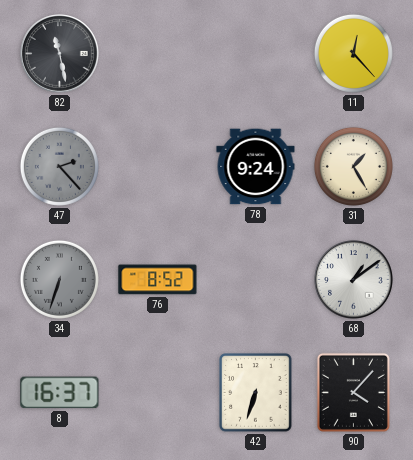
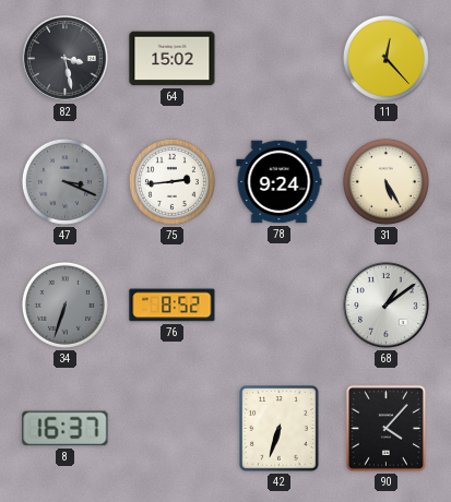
82: 11:28 -> 3:28 (66, 59)
64: none -> 15:02 (173, 59)
47: 2:23 -> 3:19 (64, 181)
75: none -> 2:44 (171, 181)
31: 1:25 -> 5:25 (385, 181)
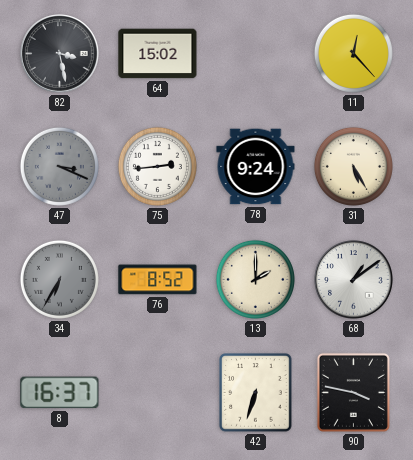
34: 6:33 -> 6:35 (59, 279)
13: none -> 2:00 (255, 279)
90: 4:07 -> 3:47 (353, 392)
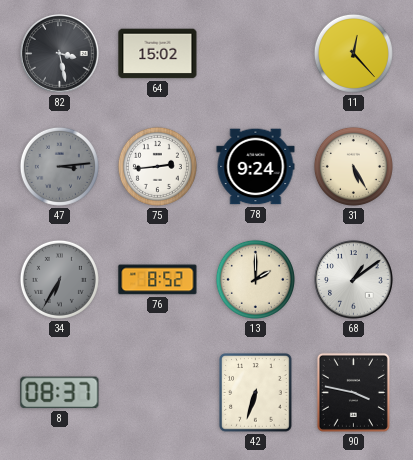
47: 3:19 -> 3:14 (59, 166)
8: 16:37 -> 08:37 (60, 393)
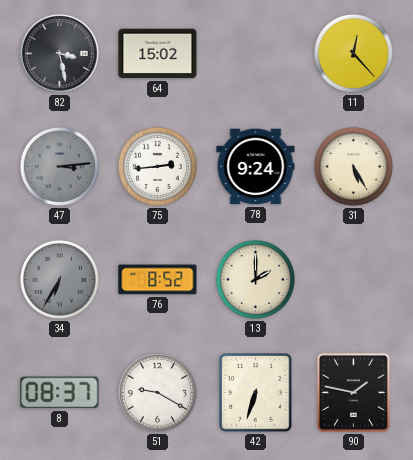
68: 1:09 -> none (354, 280)
51: none -> 9:20 (157, 392)
90: 3:47 -> 1:47 (353, 392)
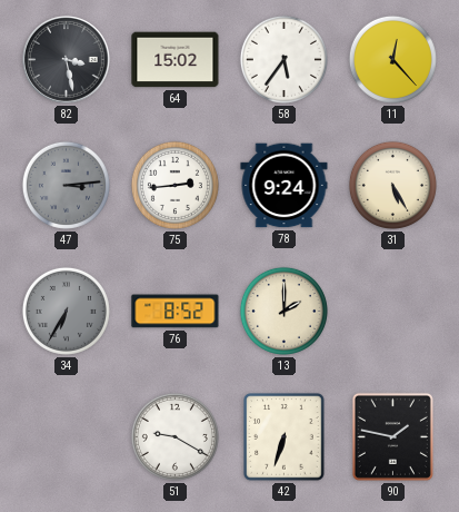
58: none -> 5:36 (283, 59)
8: 08:37 -> none (60, 393)
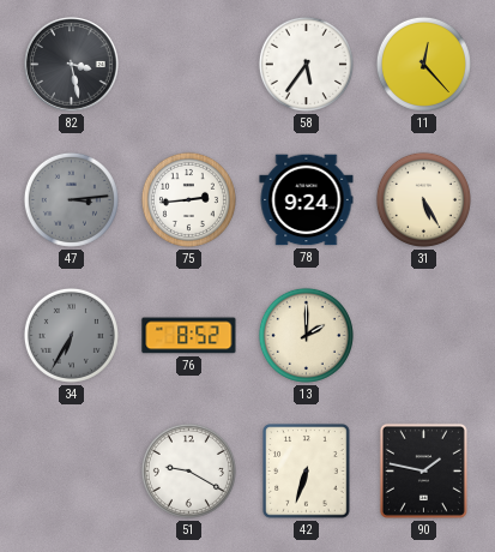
64: 15:02 -> none (176, 60)
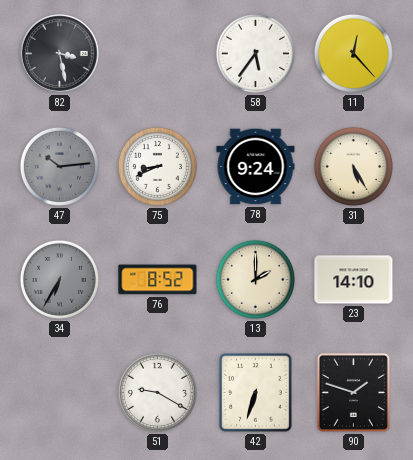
47: 3:14 -> 10:14 (59, 166)
75: 2:44 -> 8:41 (157, 166)
23: none -> 14:10 (354, 280)
90: 1:47 -> 1:48 (353, 392)
